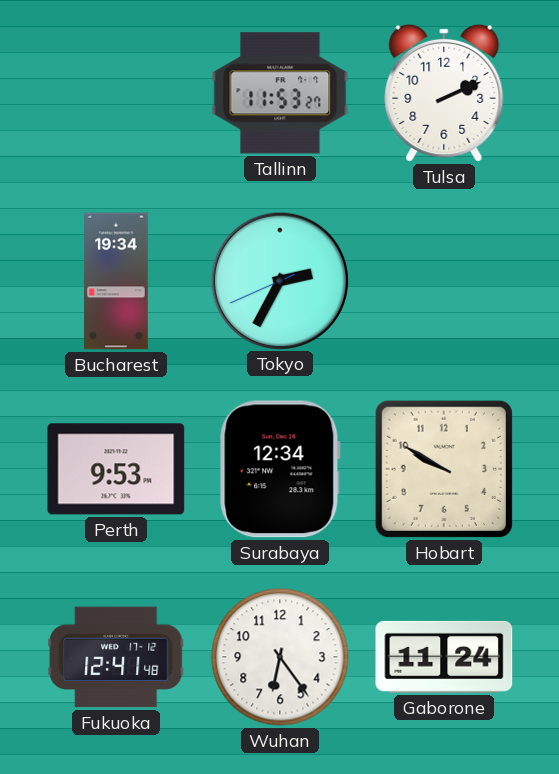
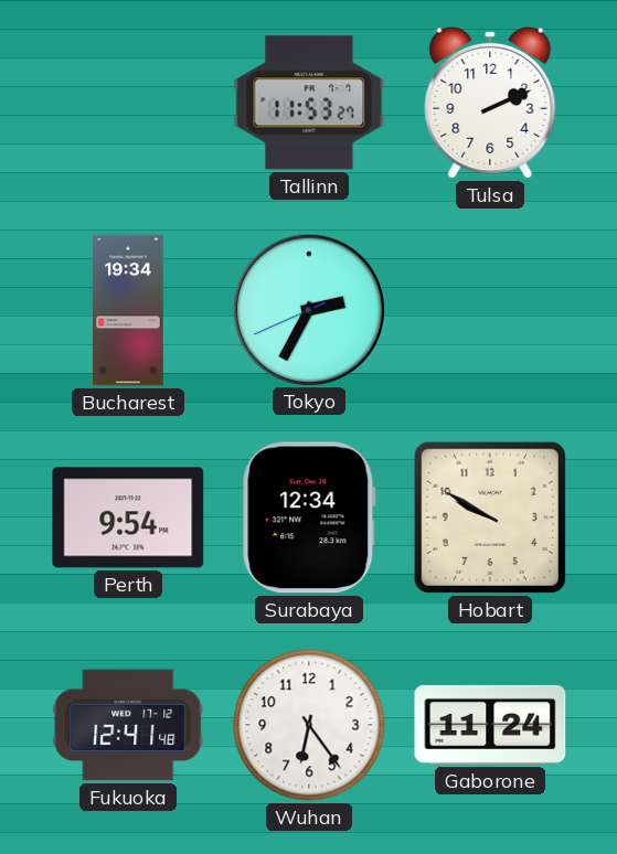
Perth: 9:53 -> 9:54 (128, 517)
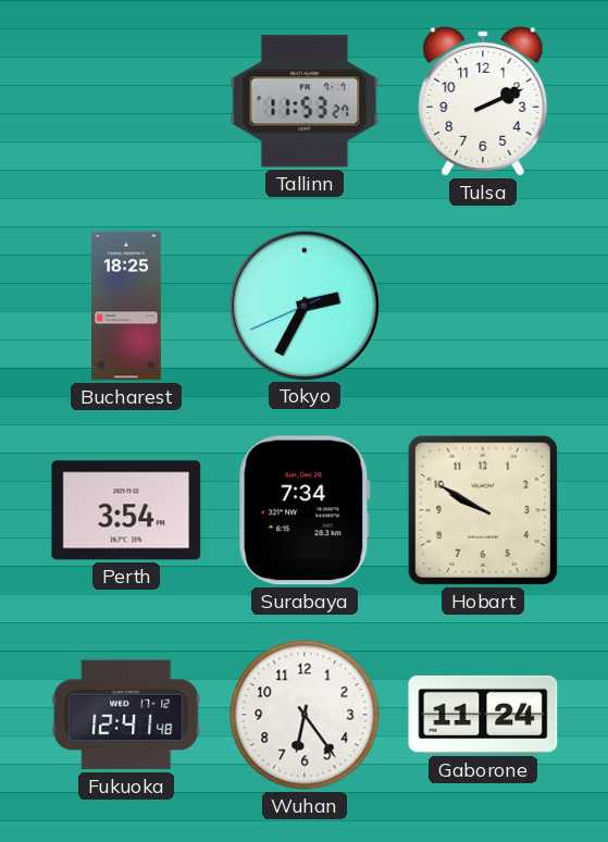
Bucharest: 19:34 -> 18:25 (127, 306)
Perth: 9:54 -> 3:54 (126, 510)
Surabaya: 12:34 -> 7:34 (305, 510)
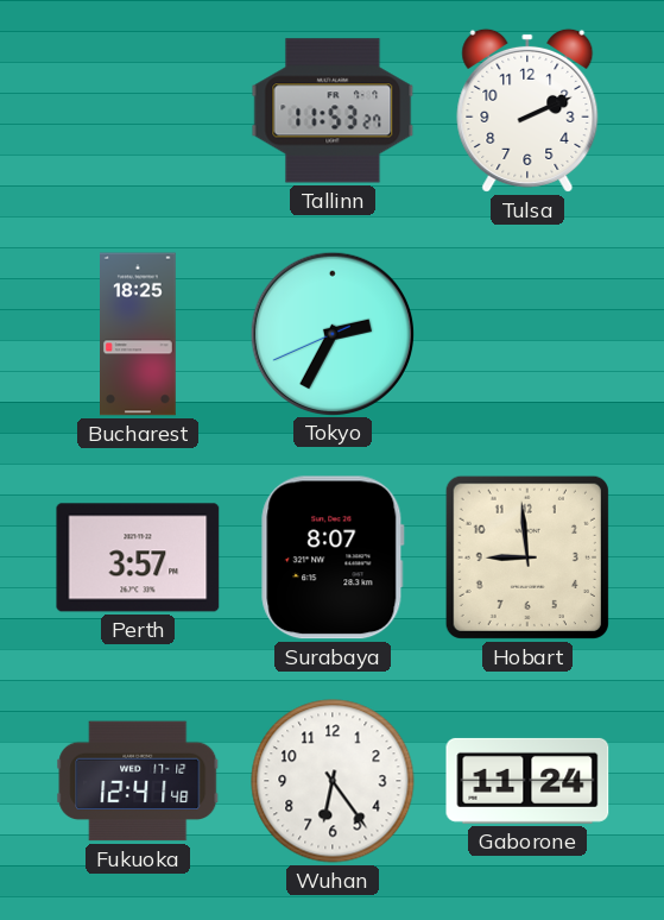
Perth: 3:54 -> 3:57 (138, 557)
Surabaya: 7:34 -> 8:07 (333, 557)
Hobart: 9:50 -> 8:59 (527, 557)
